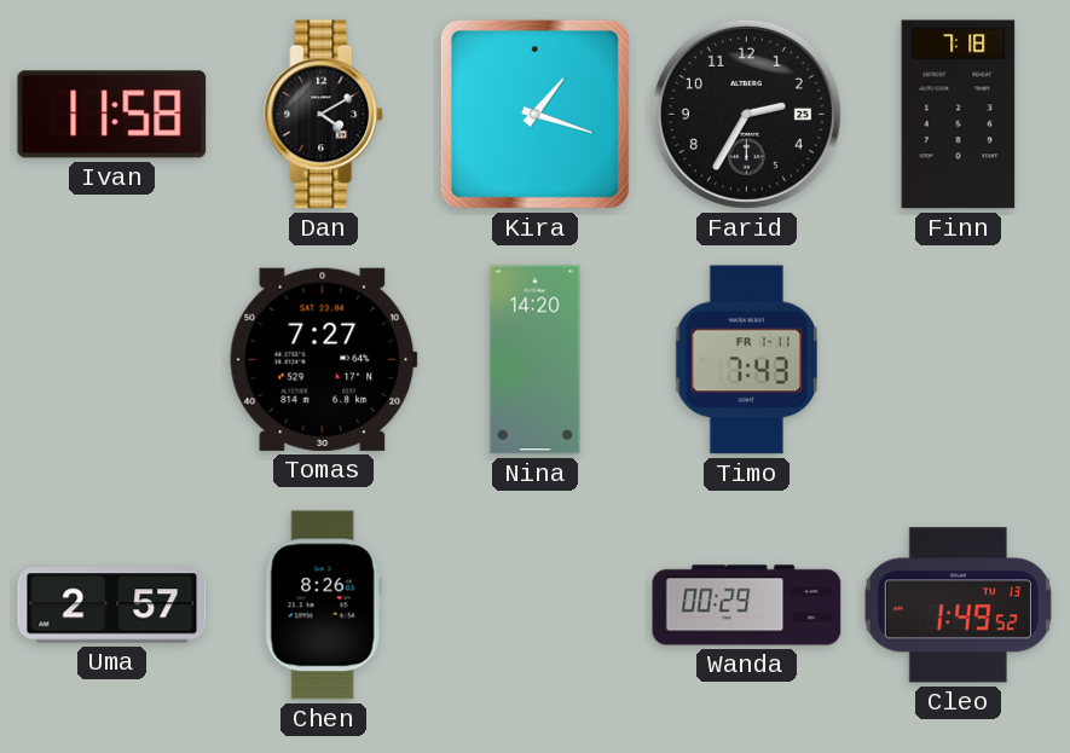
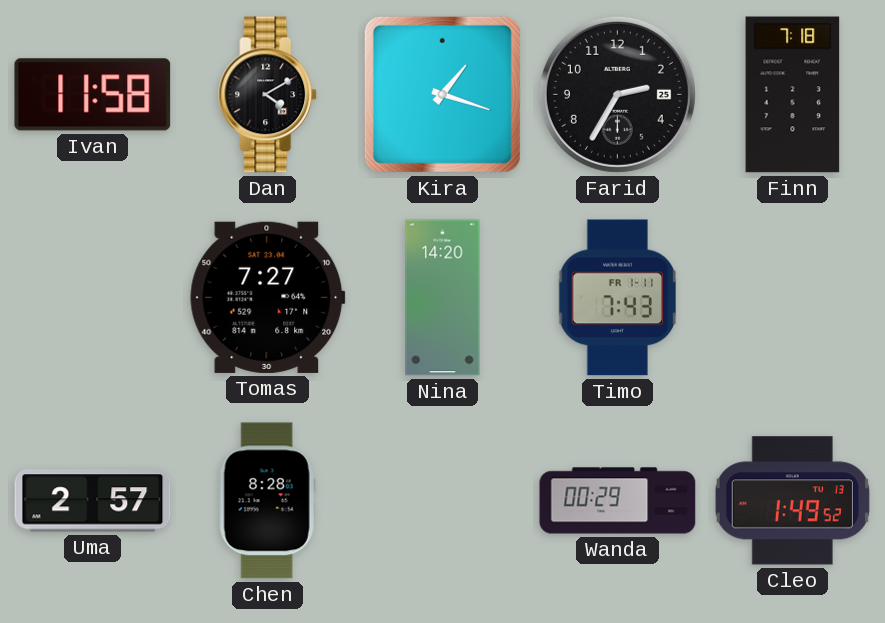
Chen: 8:26 -> 8:28 (267, 501)
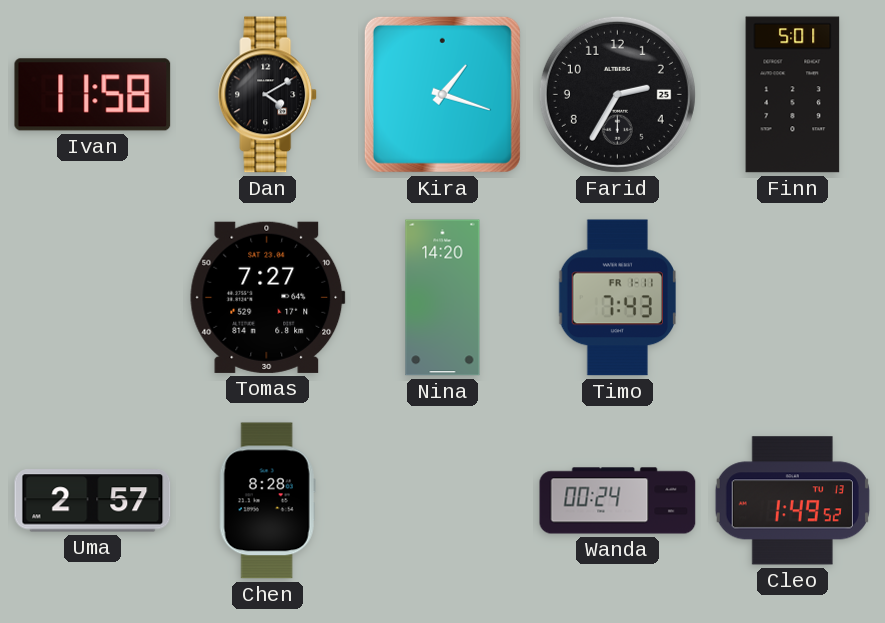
Finn: 7:18 -> 5:01 (793, 95)
Wanda: 00:29 -> 00:24 (618, 501)
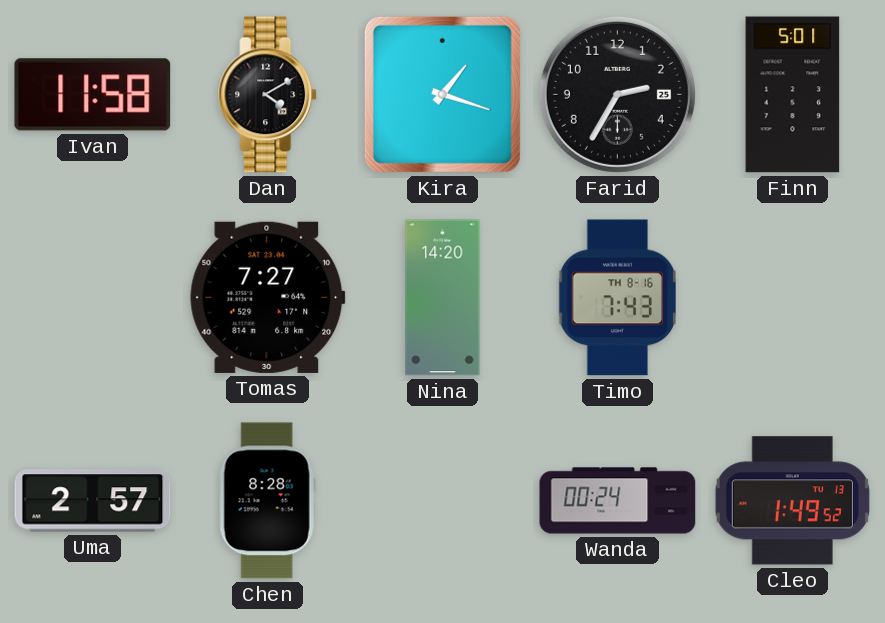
Timo date: FR 1-11 -> TH 8-16 (617, 298)
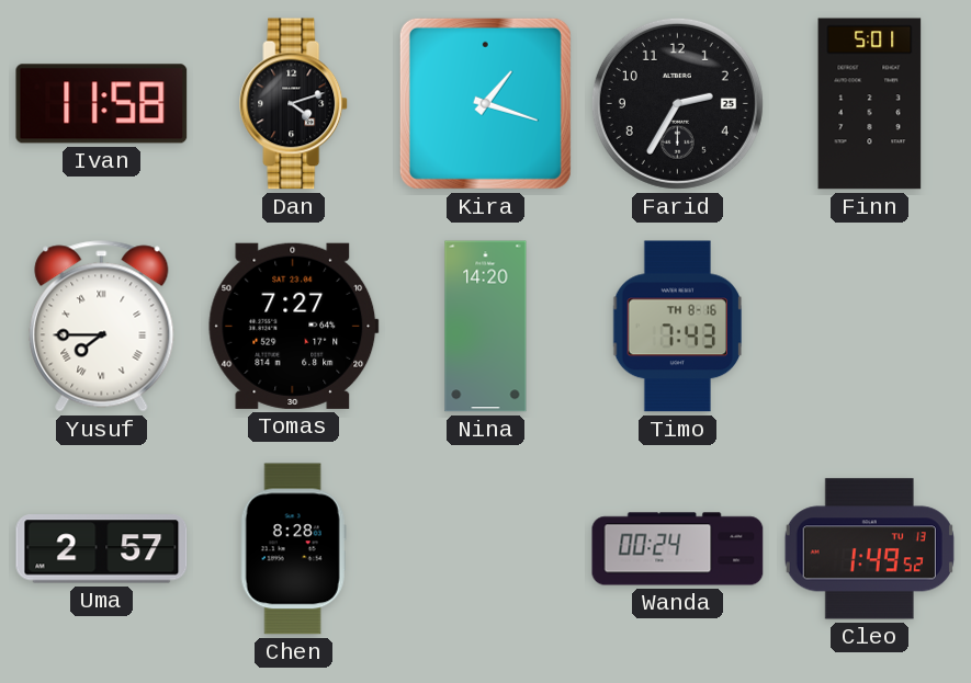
Dan: 4:10 -> 4:12 (294, 104)
Yusuf: none -> 7:45 (102, 327)
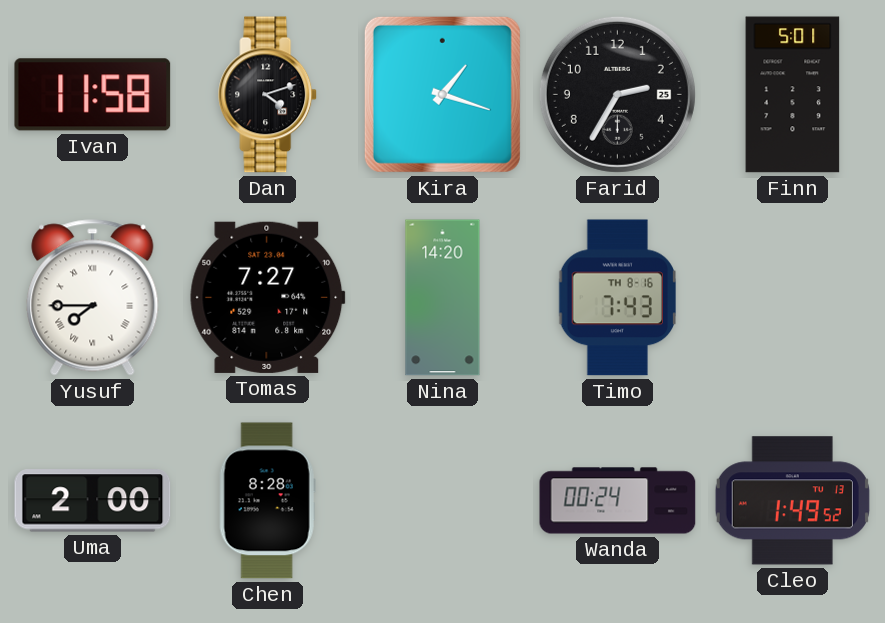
Uma: 2:57 -> 2:00 (93, 501)
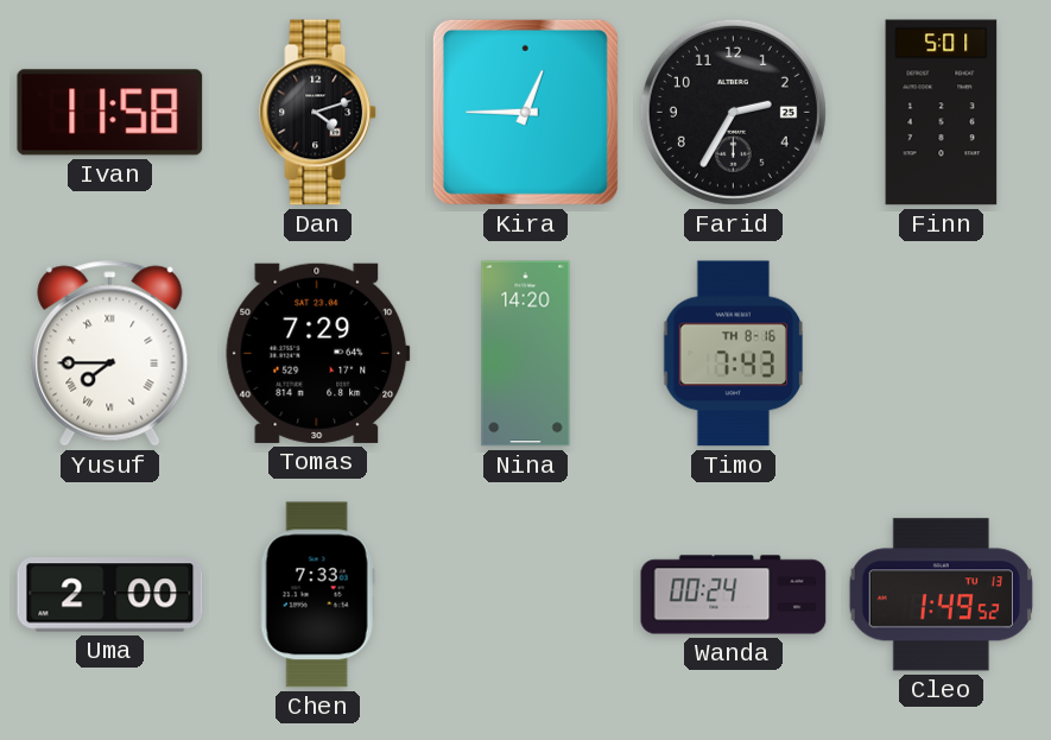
Kira: 1:18 -> 12:45 (525, 112)
Tomas: 7:27 -> 7:29 (318, 353)
Chen: 8:28 -> 7:33 (317, 595)
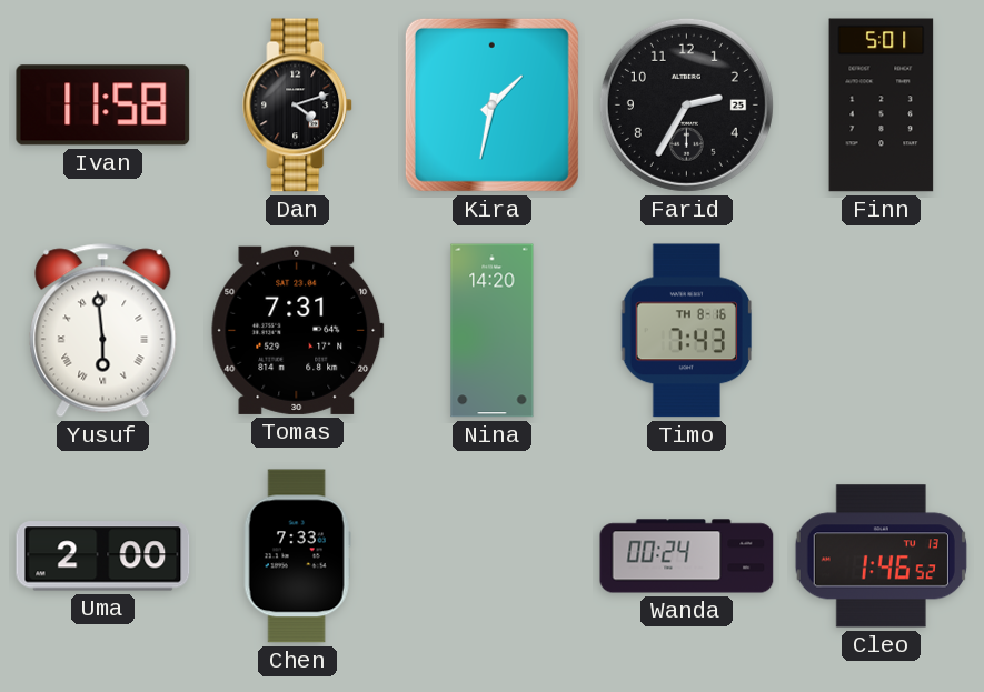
Kira: 12:45 -> 1:32 (491, 104)
Yusuf: 7:45 -> 5:59 (103, 331)
Tomas: 7:29 -> 7:31 (298, 330)
Cleo: 1:49 -> 1:46 (881, 556)
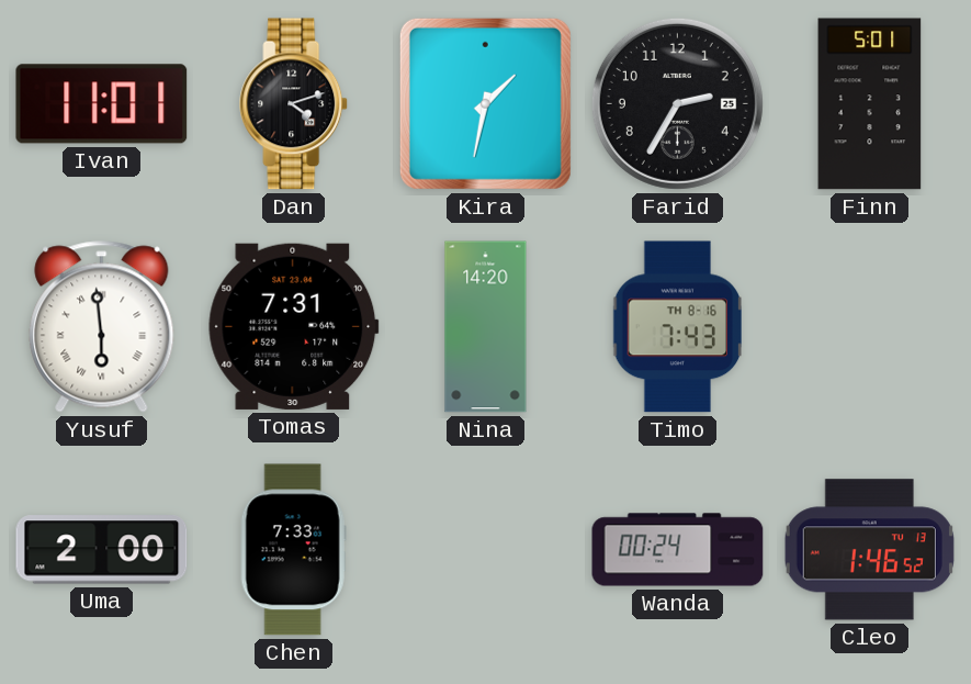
Ivan: 11:58 -> 11:01 (102, 104)
